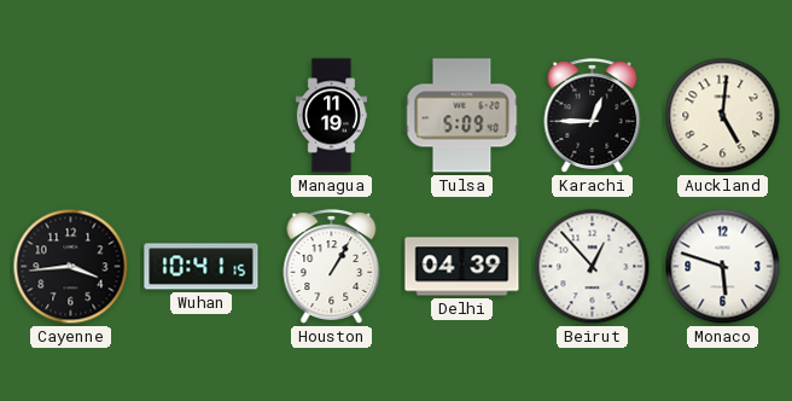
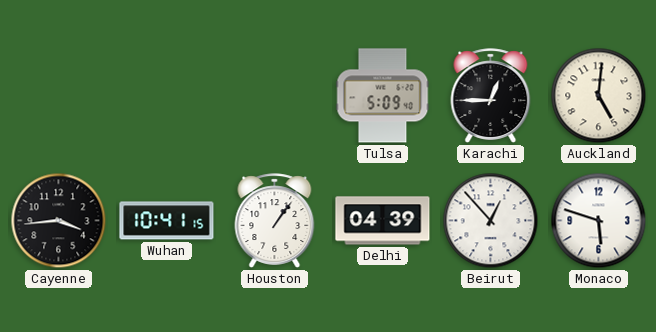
Managua: 11:19 -> none (331, 116)
Houston: 1:05 -> 1:06 (275, 221)
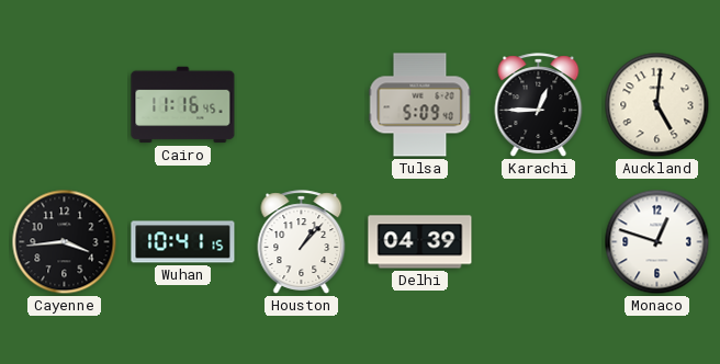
Cairo: none -> 11:16 (183, 105)
Houston: 1:06 -> 1:07 (302, 242)
Beirut: 12:53 -> none (491, 221)
Monaco: 5:48 -> 12:48 (657, 242)
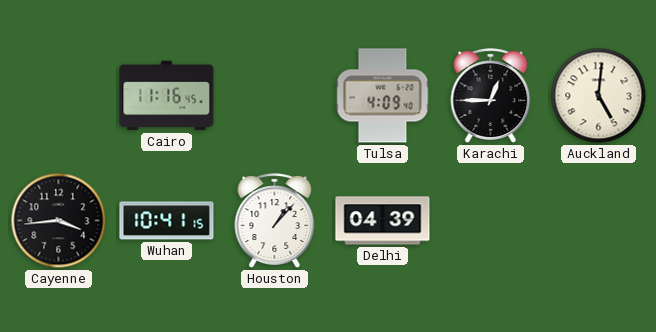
Tulsa: 5:09 -> 4:09 (383, 96)
Monaco: 12:48 -> none (657, 242)
